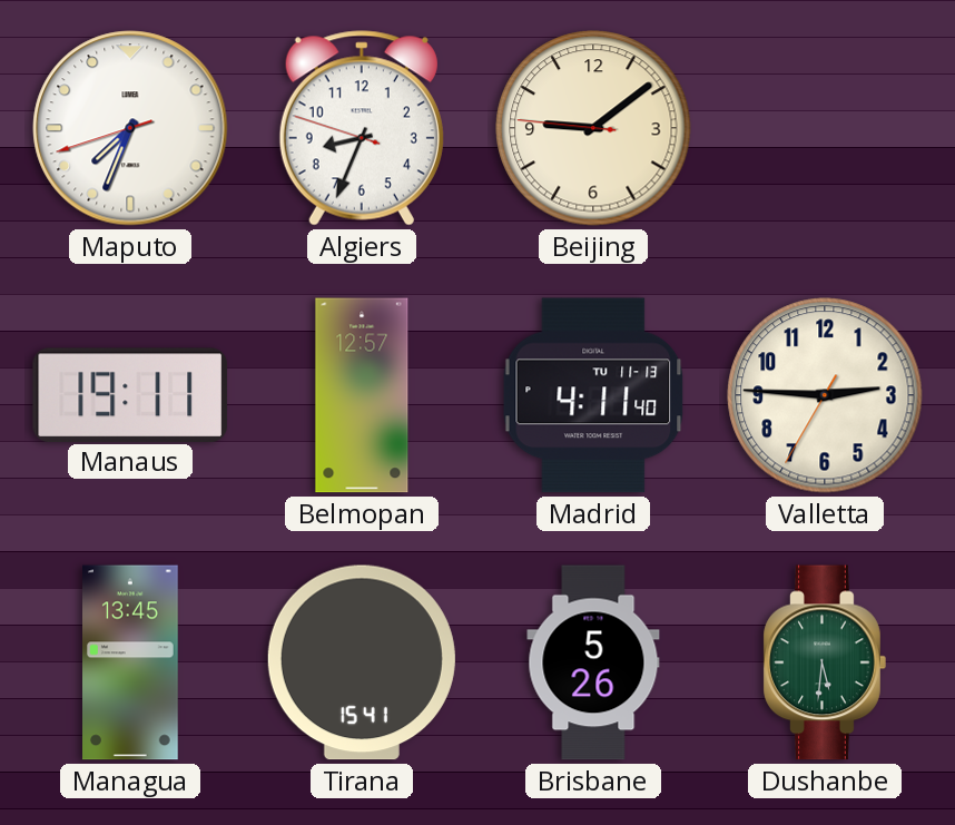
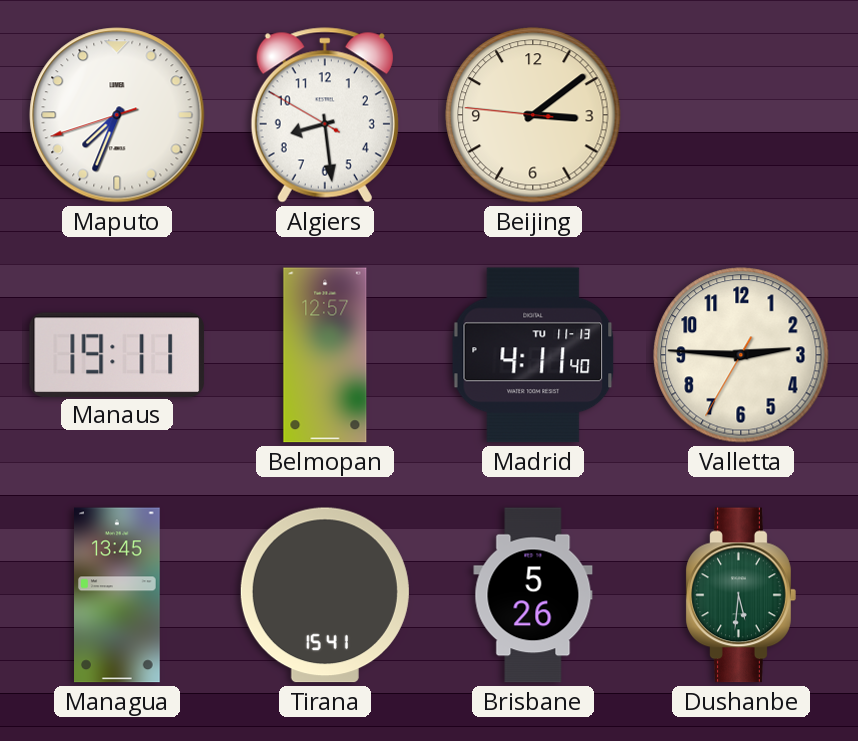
Algiers: 8:33 -> 8:28 (325, 115)
Beijing: 9:08 -> 3:08 (533, 115)
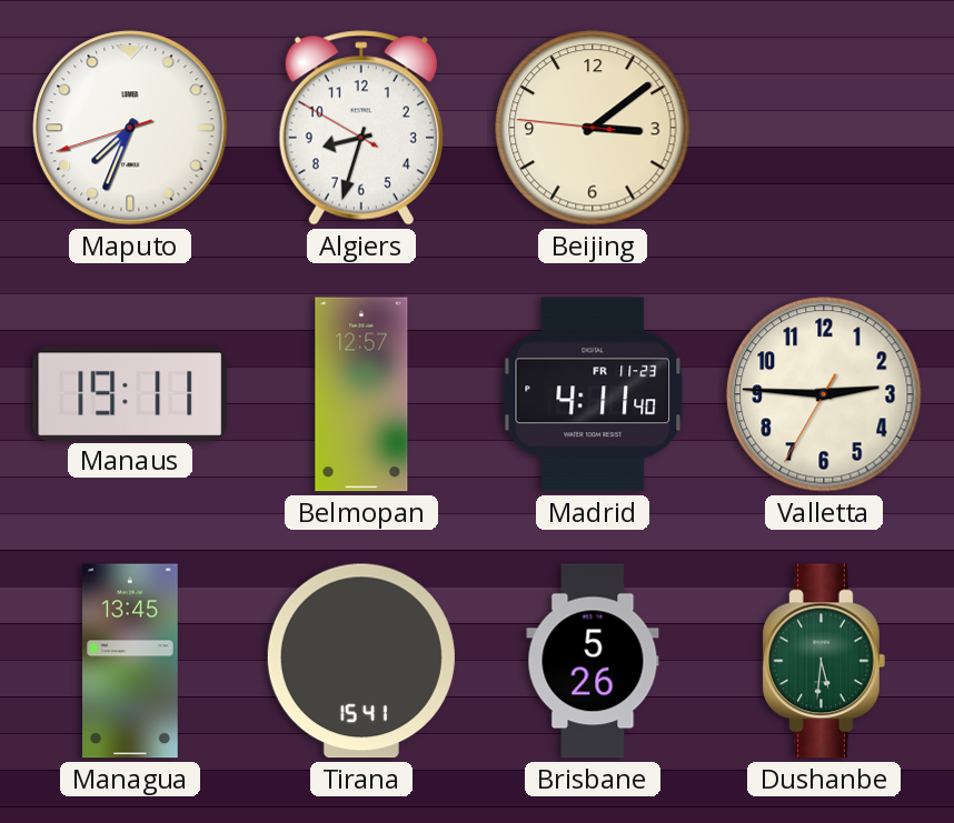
Algiers: 8:28 -> 8:32 (361, 128)
Madrid date: TU 11-13 -> FR 11-23 (593, 394)
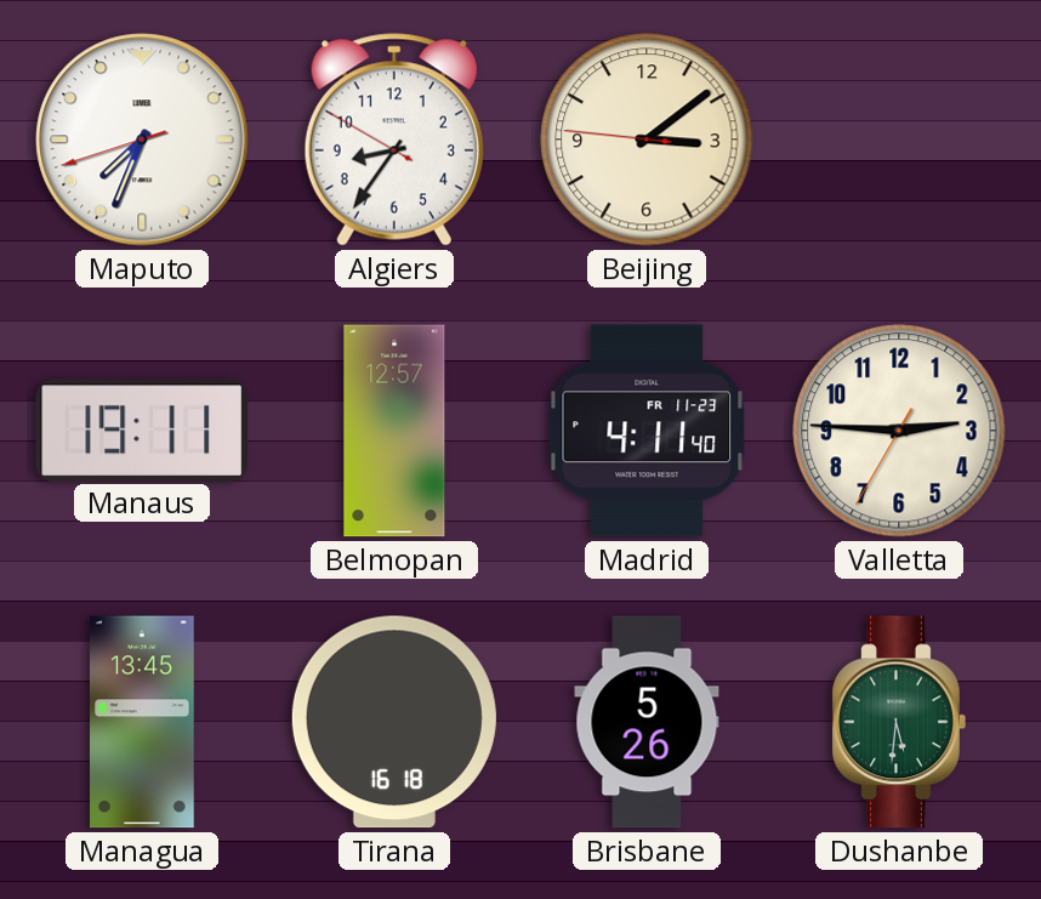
Algiers: 8:32 -> 8:35 (394, 140)
Tirana: 15:41 -> 16:18 (394, 722)
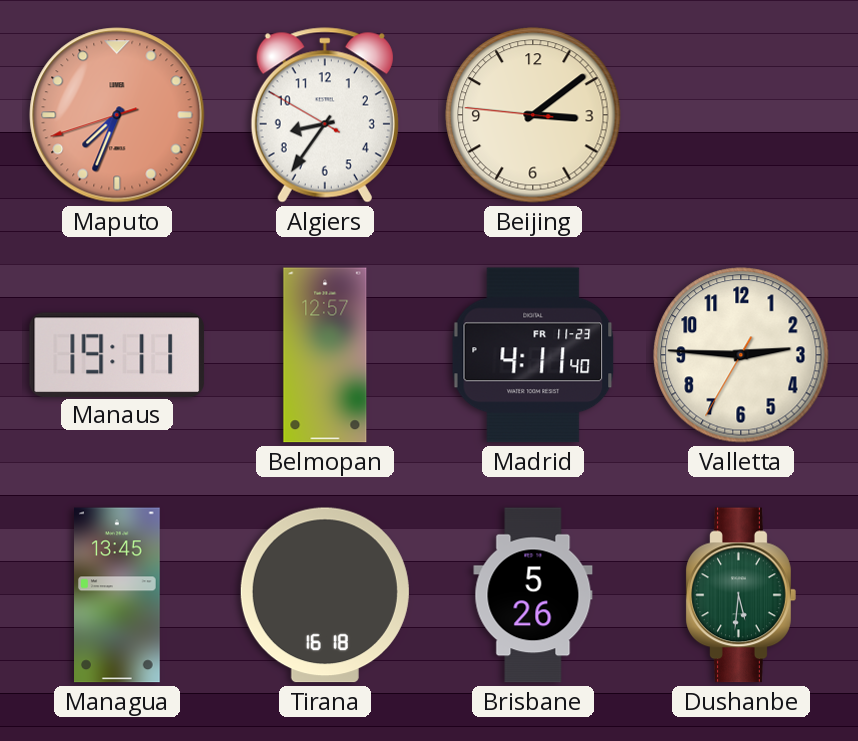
Maputo dial: white -> salmon (117, 115)
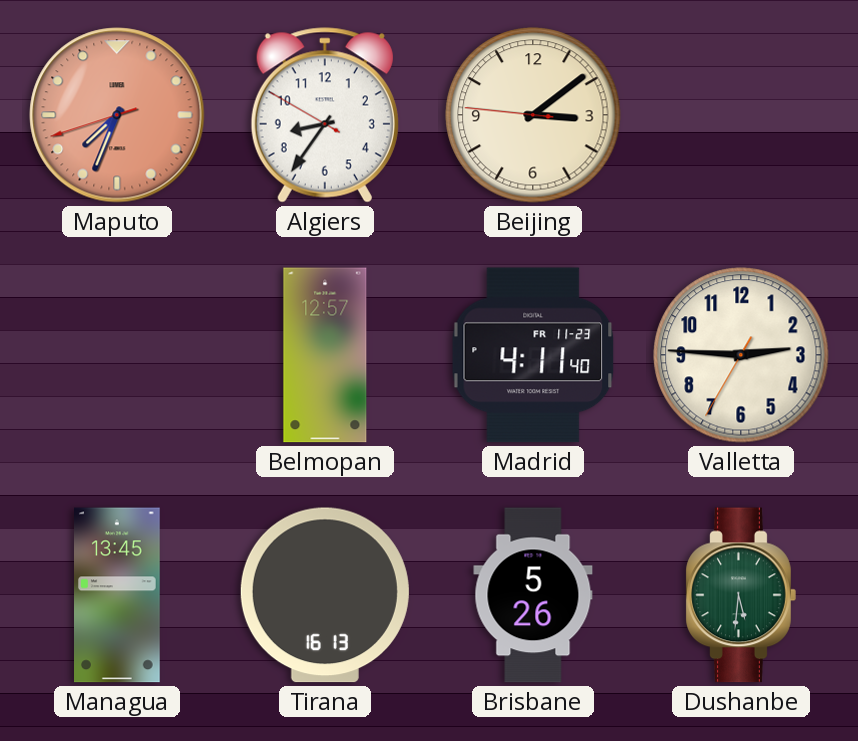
Manaus: 19:11 -> none (117, 354)
Tirana: 16:18 -> 16:13 (325, 595)
